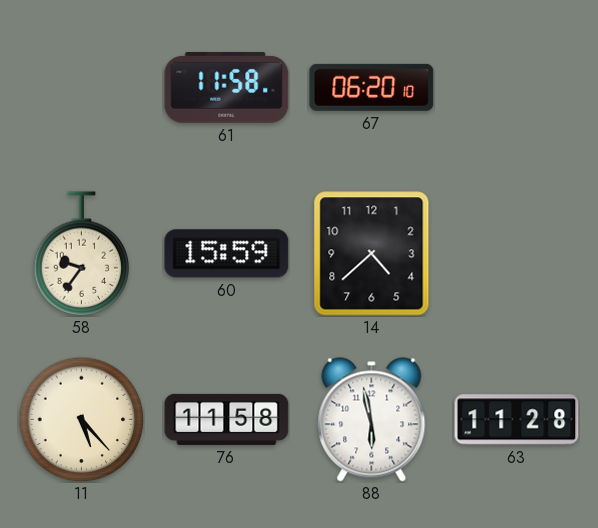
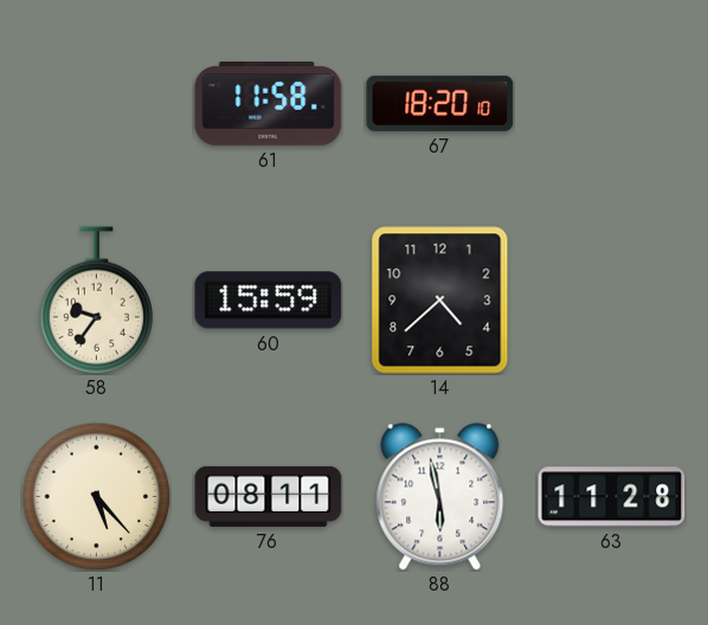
67: 06:20 -> 18:20 (440, 103)
76: 11:58 -> 08:11 (269, 496)
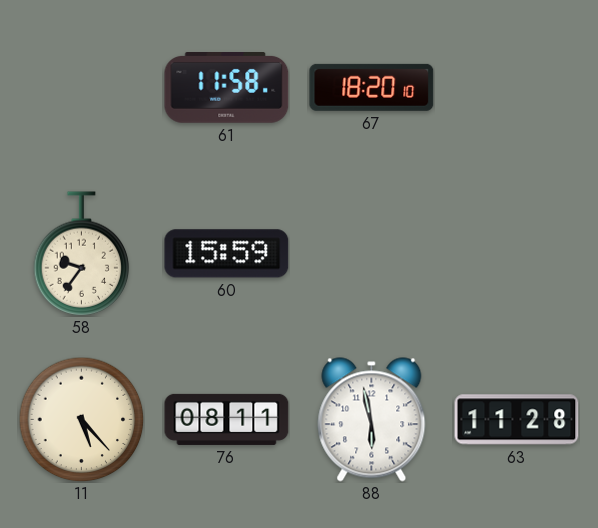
14: 4:38 -> none (440, 301)
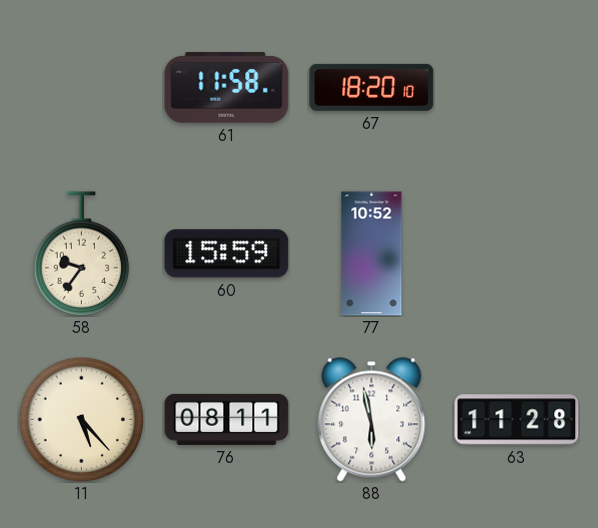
77: none -> 10:52 (372, 254)
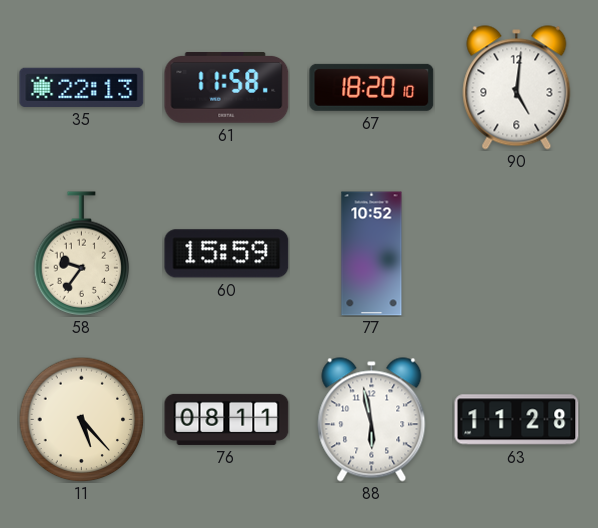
35: none -> 22:13 (82, 87)
90: none -> 5:01 (517, 88)
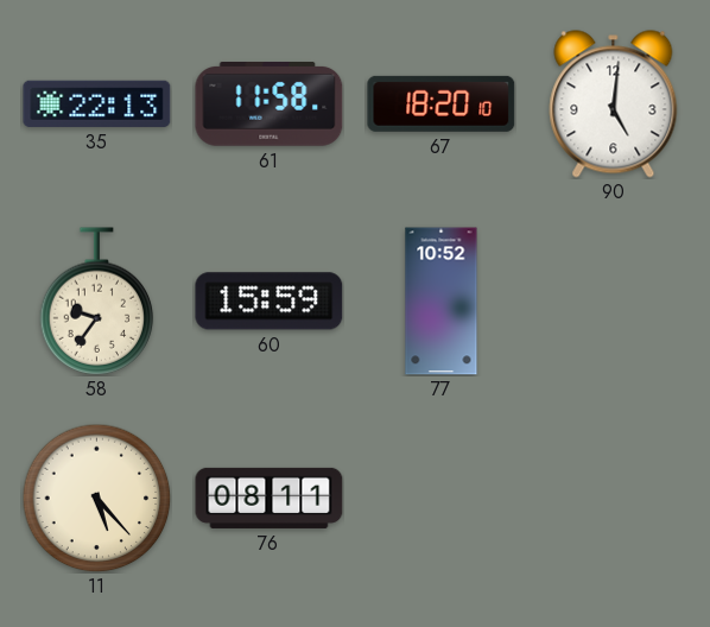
88: 5:58 -> none (372, 420)
63: 11:28 -> none (517, 420)
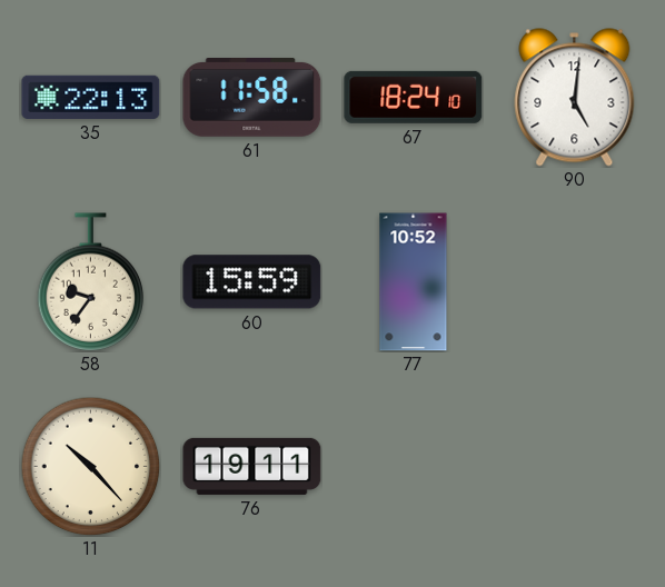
67: 18:20 -> 18:24 (414, 97)
11: 5:23 -> 10:23 (90, 466)
76: 08:11 -> 19:11 (252, 466)
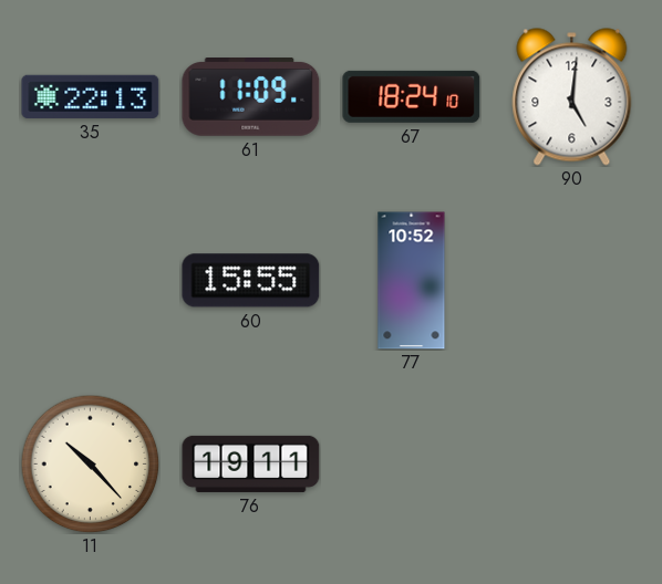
61: 11:58 -> 11:09 (251, 97)
58: 9:36 -> none (91, 282)
60: 15:59 -> 15:55 (251, 281)
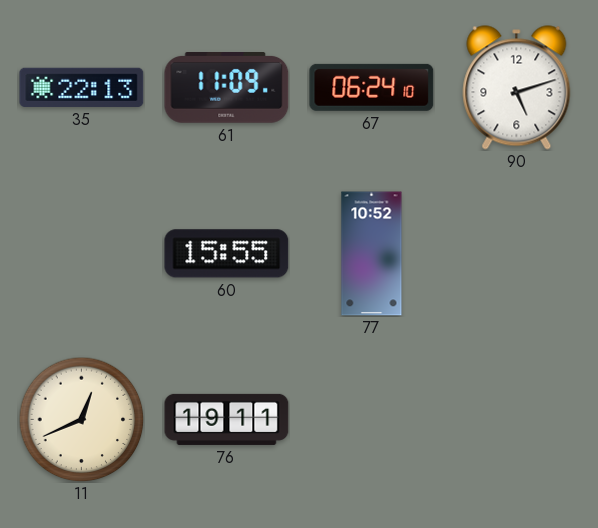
67: 18:24 -> 06:24 (372, 87)
90: 5:01 -> 5:12 (517, 88)
11: 10:23 -> 12:41 (81, 419)
